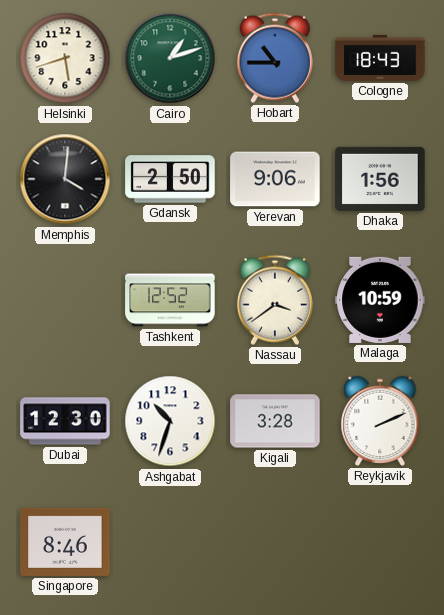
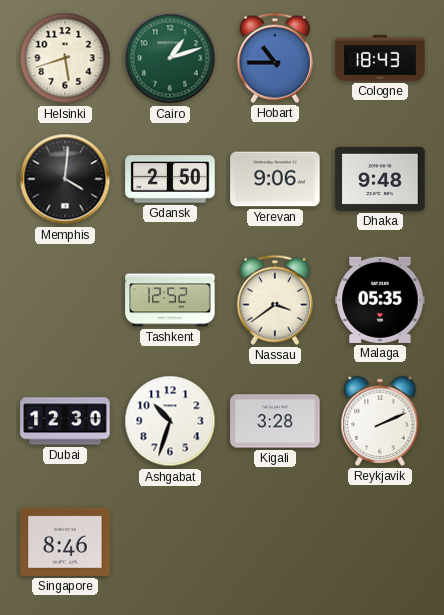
Dhaka: 1:56 -> 9:48 (380, 179)
Malaga: 10:59 -> 05:35 (380, 300)
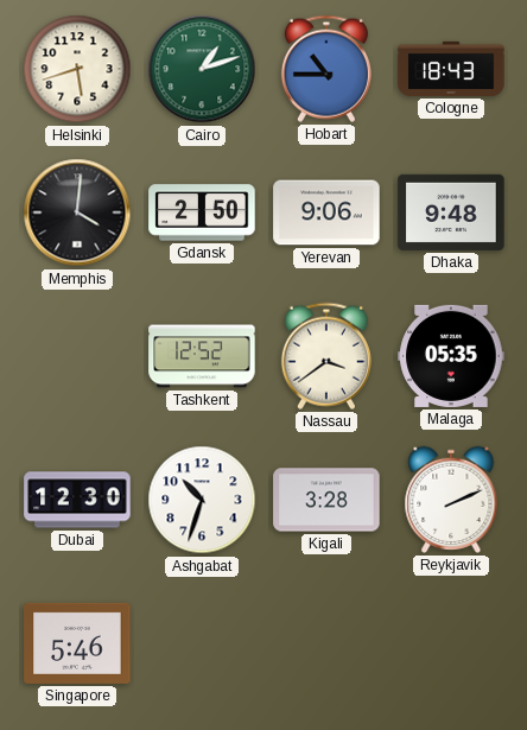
Singapore: 8:46 -> 5:46 (77, 643)
